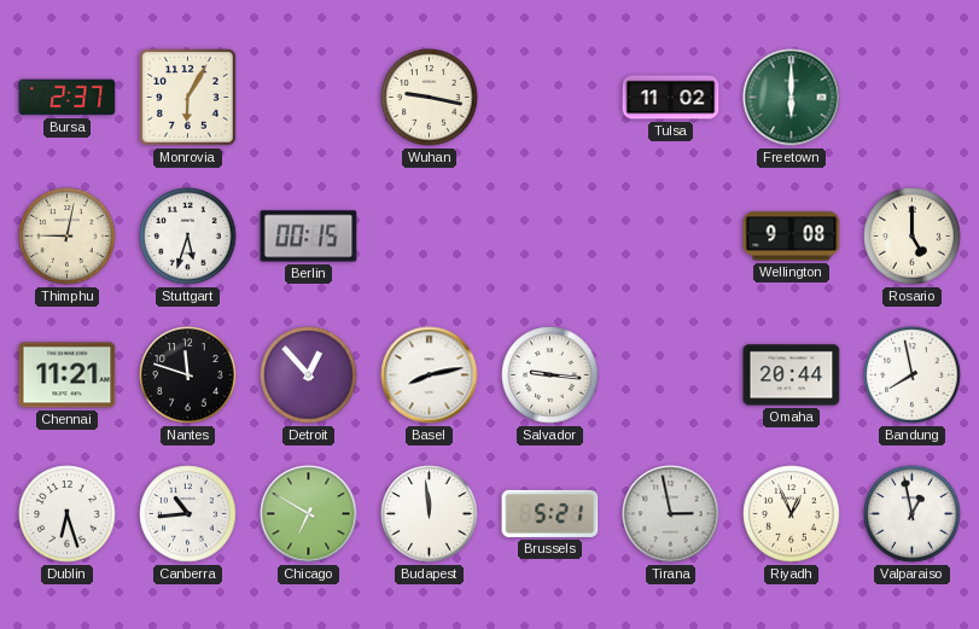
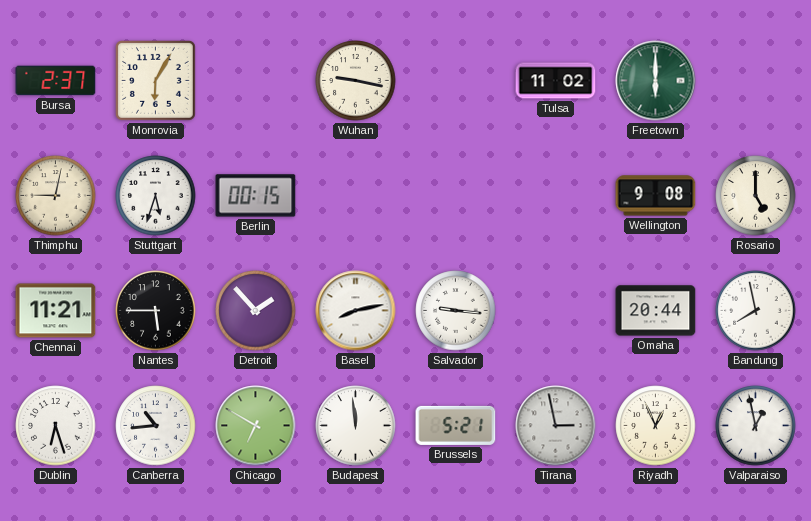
Nantes: 11:48 -> 5:45 (156, 311)
Detroit: 12:53 -> 1:53 (256, 311)
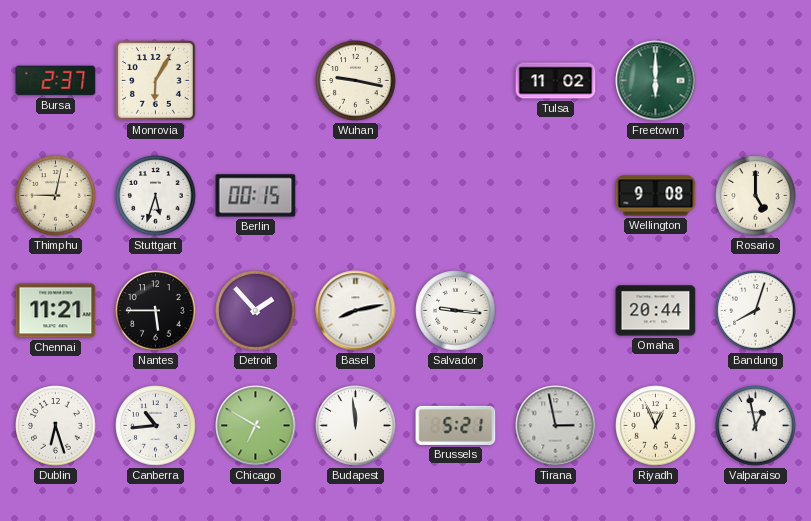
Bandung: 7:58 -> 8:03 (756, 311)
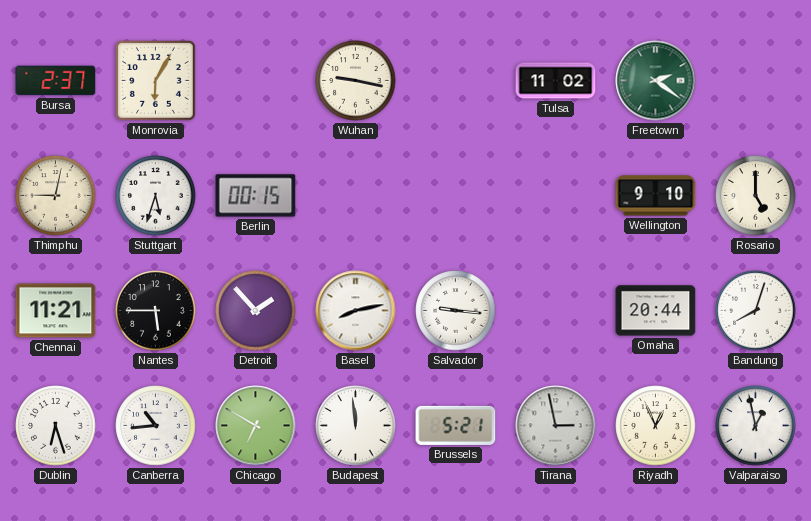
Freetown: 6:00 -> 2:21 (656, 81)
Wellington: 9:08 -> 9:10 (656, 196)
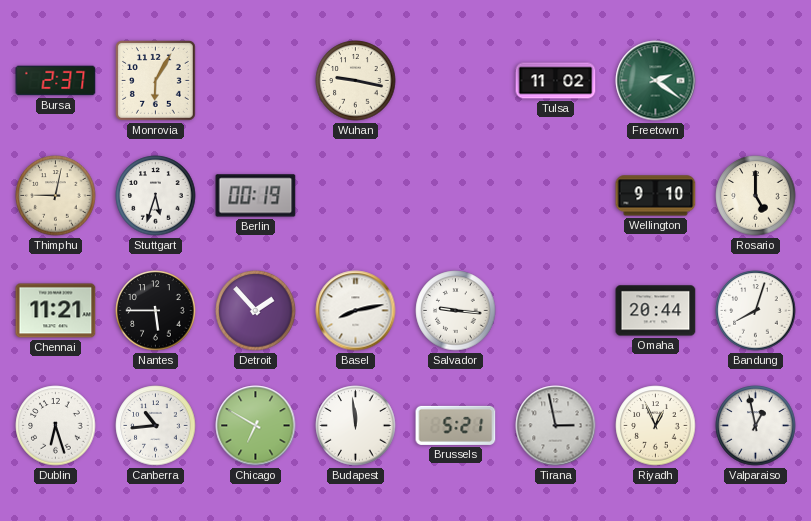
Berlin: 00:15 -> 00:19 (256, 196)
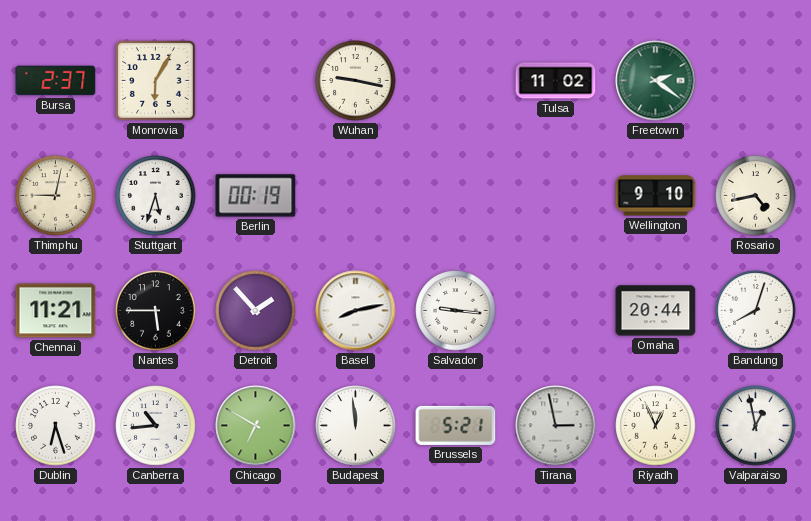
Rosario: 5:00 -> 4:43 (756, 196)
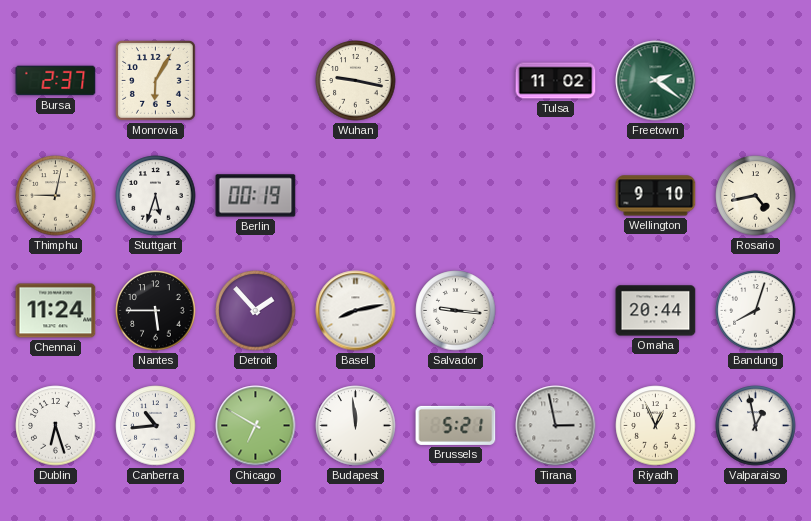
Chennai: 11:21 -> 11:24 (56, 311)
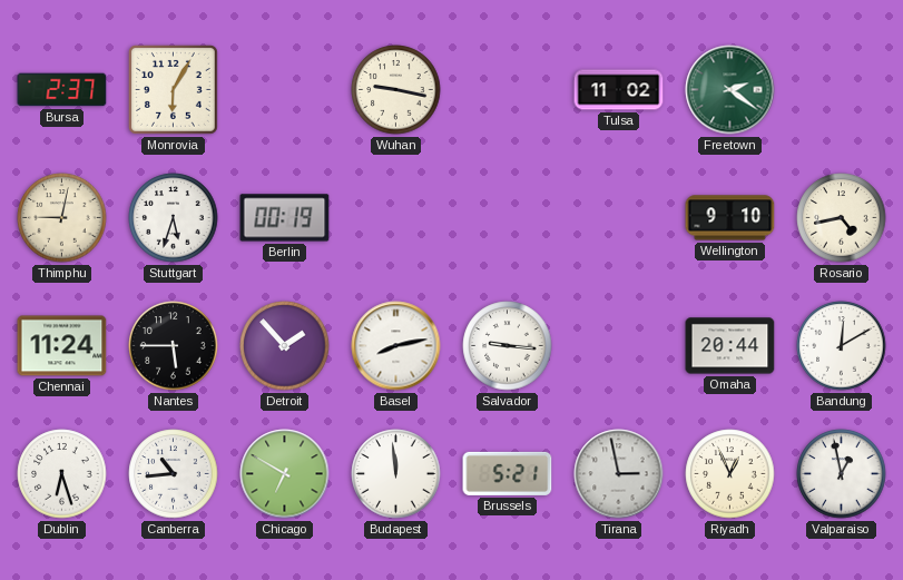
Bandung: 8:03 -> 12:10 (842, 346)
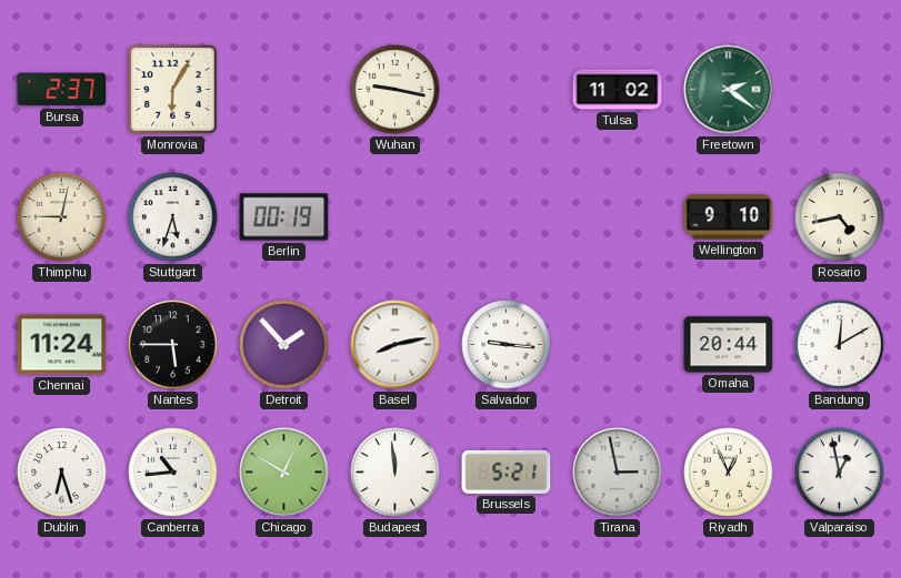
Chicago: 6:50 -> 12:50 (284, 473)
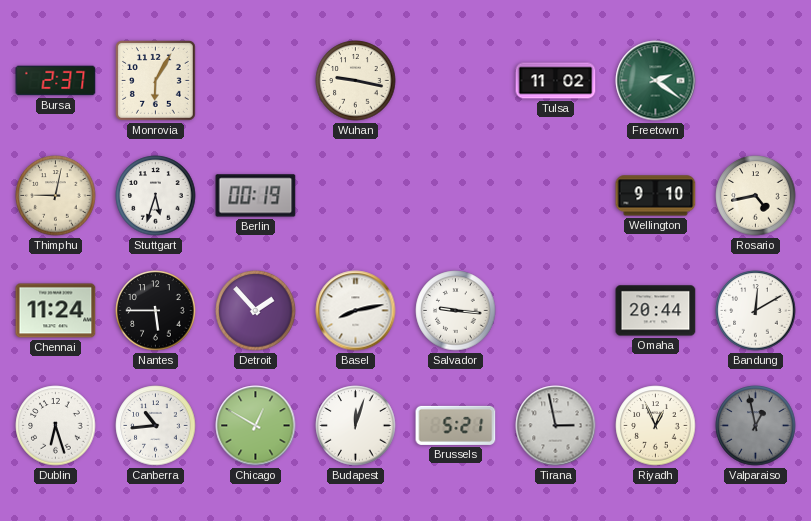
Budapest: 11:59 -> 12:03 (356, 426)
Valparaiso dial: white -> grey (756, 426)
